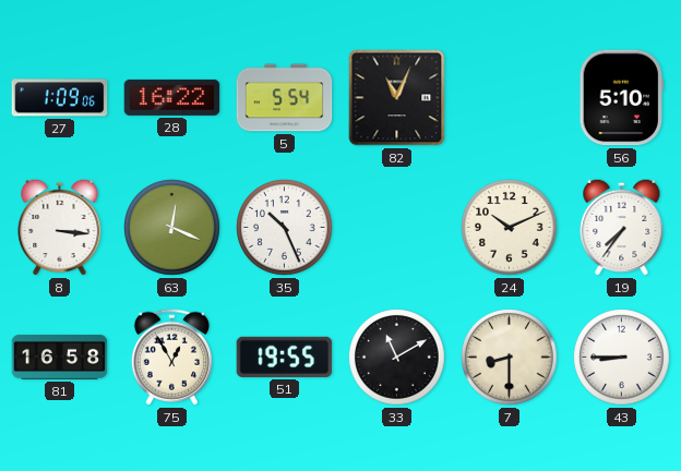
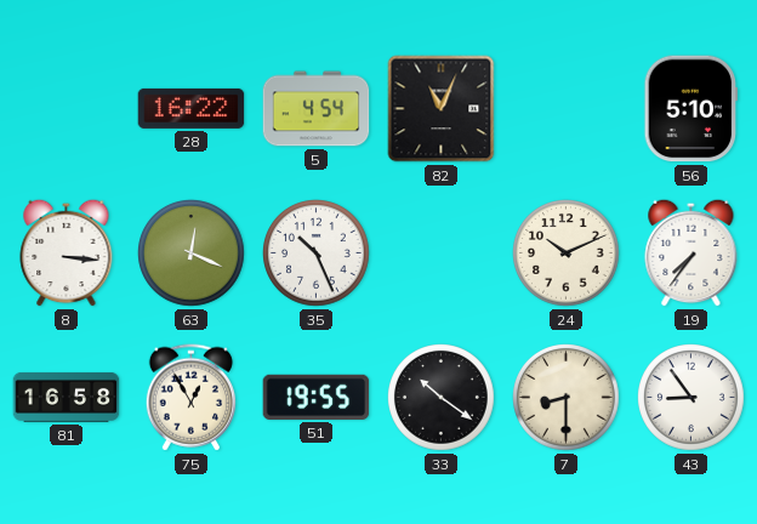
27: 1:09 -> none (60, 98)
5: 5:54 -> 4:54 (317, 109)
33: 11:10 -> 10:21 (442, 398)
43: 8:45 -> 8:54 (691, 398)
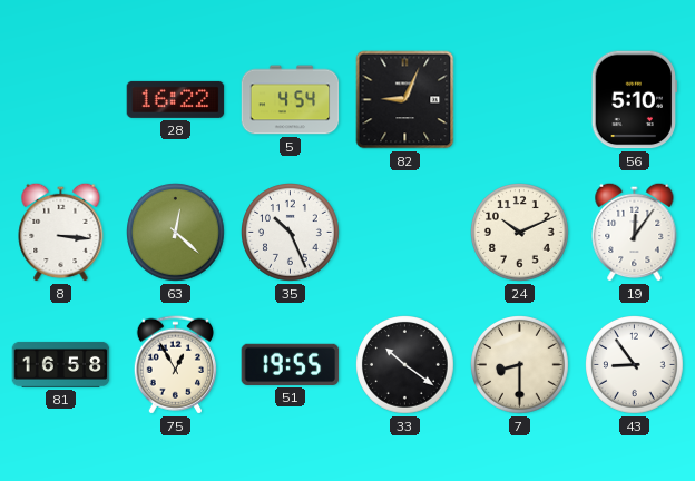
82: 11:04 -> 9:04 (405, 100)
63: 12:19 -> 12:22 (176, 233)
19: 7:36 -> 12:06 (635, 232)
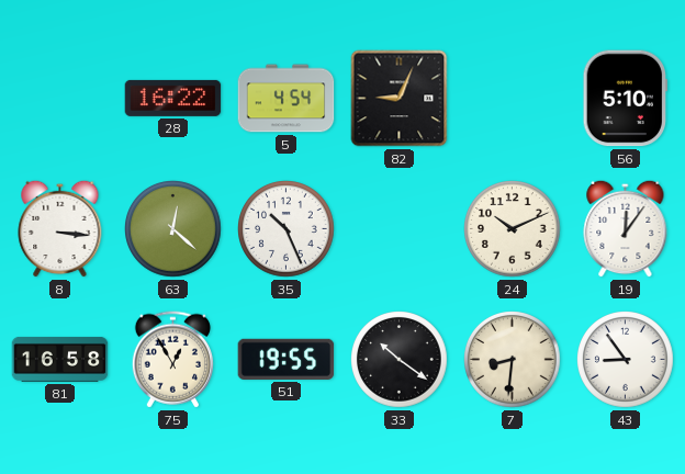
7: 8:30 -> 8:31 (513, 360)
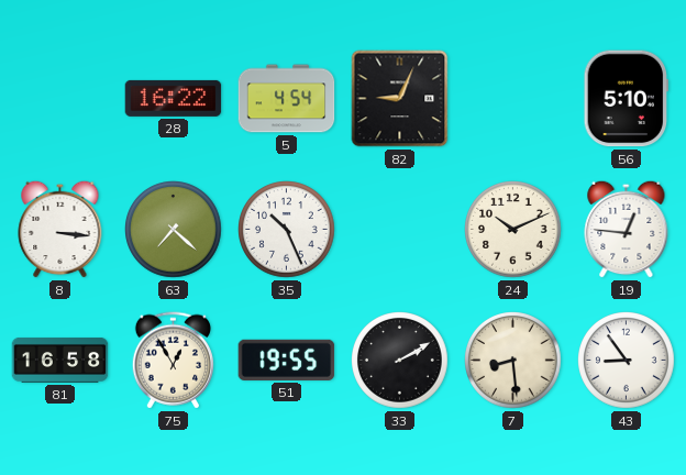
63: 12:22 -> 7:22 (174, 230)
19: 12:06 -> 12:46 (627, 229)
33: 10:21 -> 2:10 (400, 361)
7: 8:31 -> 8:29 (513, 361)
